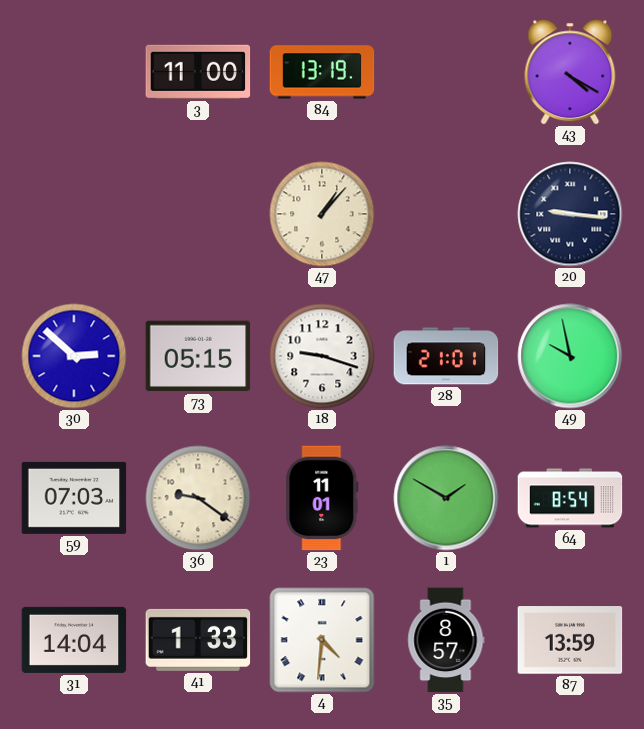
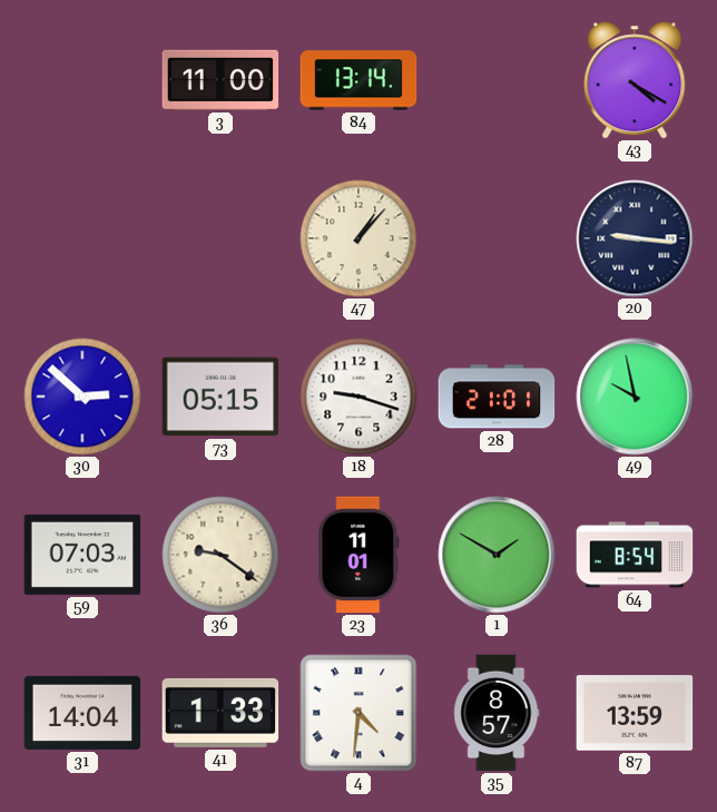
84: 13:19 -> 13:14 (358, 80)
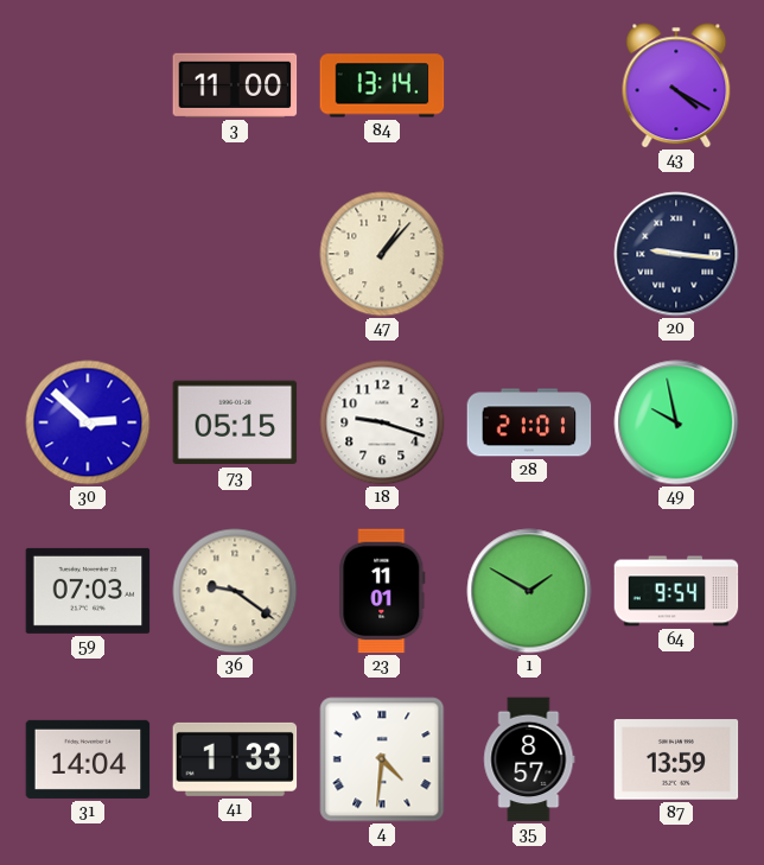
64: 8:54 -> 9:54 (676, 591)
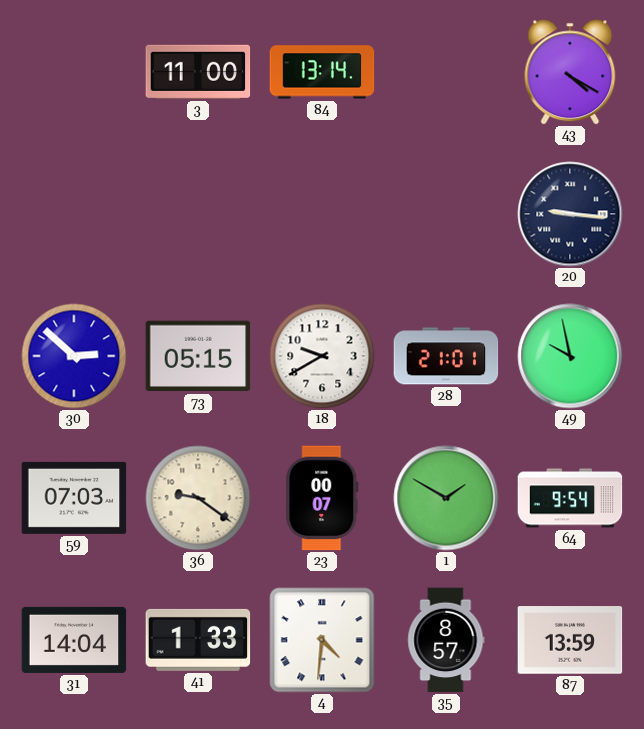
47: 1:07 -> none (382, 254)
18: 9:18 -> 9:40 (322, 356)
23: 11:01 -> 00:07 (322, 498)
